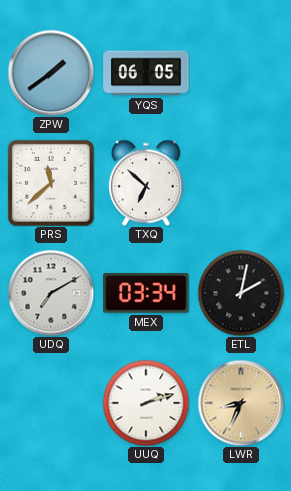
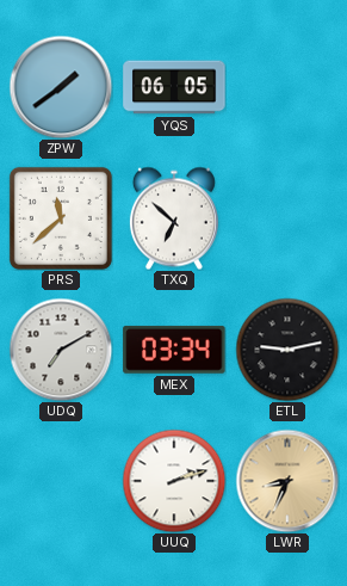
ETL: 2:02 -> 9:13 (287, 350)
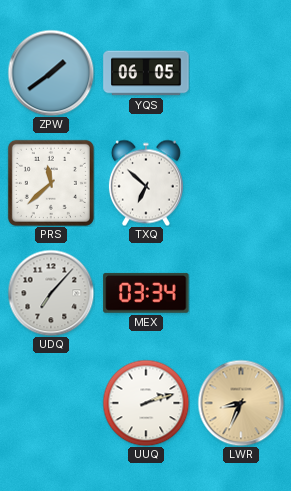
UDQ: 7:10 -> 7:07 (51, 293)
ETL: 9:13 -> none (287, 350)
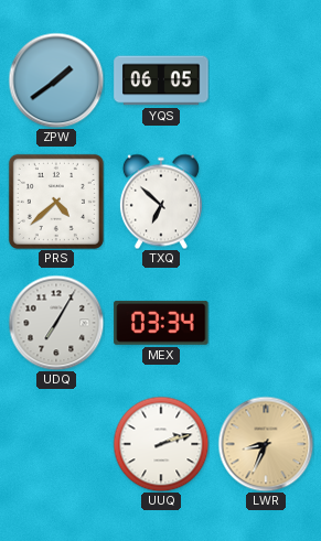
PRS: 11:38 -> 4:38 (56, 202)
UDQ: 7:07 -> 7:05 (56, 323)
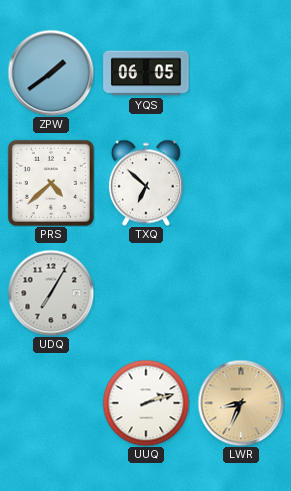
MEX: 03:34 -> none (161, 323)
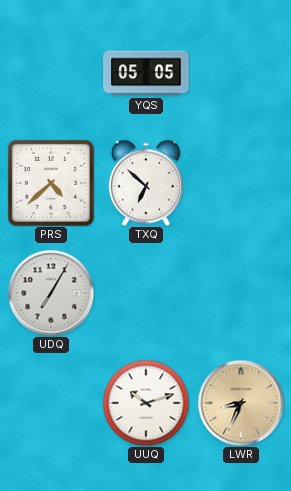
ZPW: 1:39 -> none (51, 73)
YQS: 06:05 -> 05:05 (146, 73)
UUQ: 2:12 -> 10:12 (146, 403)
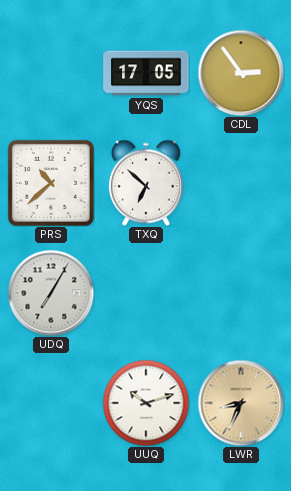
YQS: 05:05 -> 17:05 (146, 73)
CDL: none -> 2:54 (241, 73)
PRS: 4:38 -> 10:38 (51, 183)
